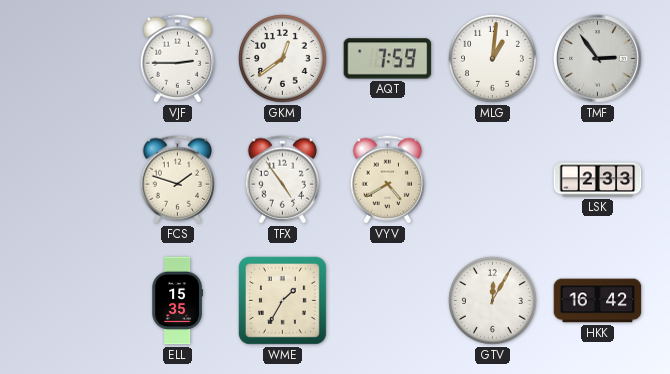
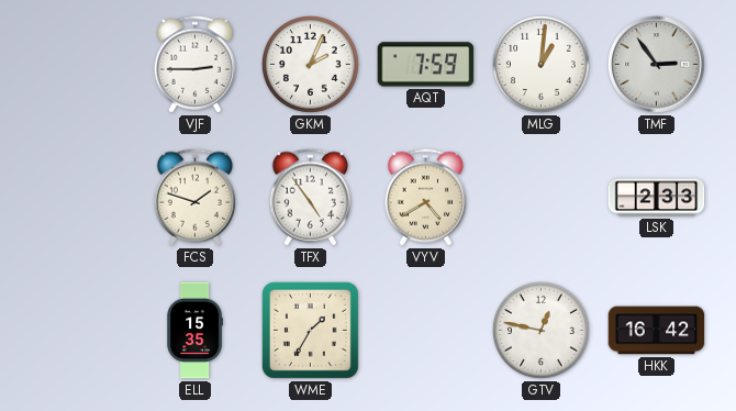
GKM: 12:39 -> 2:04 (310, 64)
GTV: 12:05 -> 12:47 (540, 330)
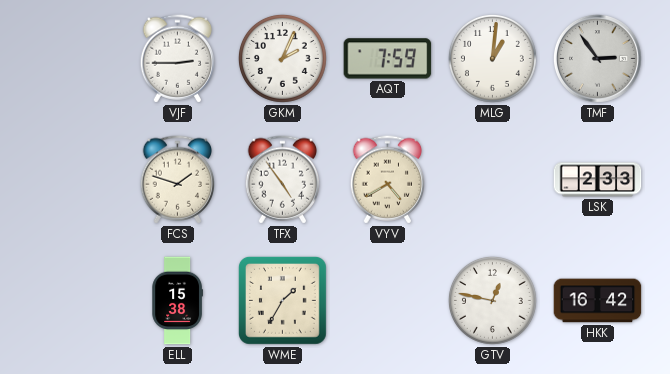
ELL: 15:35 -> 15:38 (177, 301)
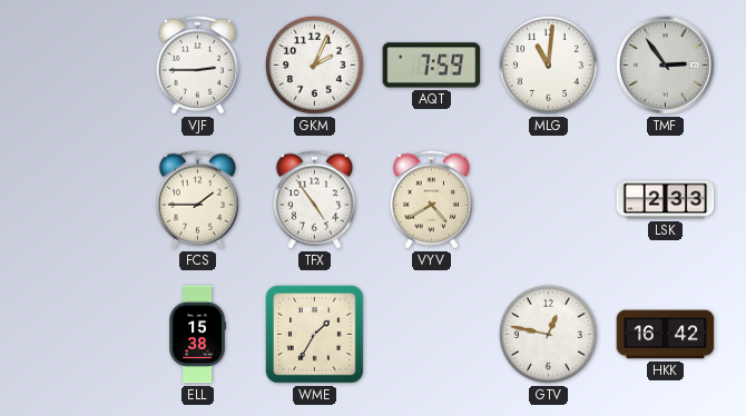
MLG: 1:01 -> 11:01 (548, 65)
FCS: 1:48 -> 1:45 (198, 200)
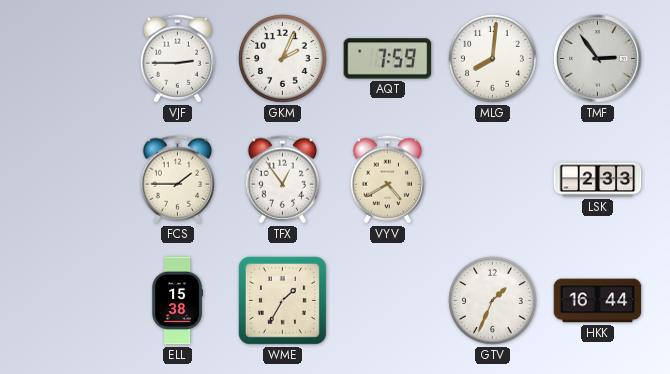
MLG: 11:01 -> 8:01 (492, 58)
TFX: 4:54 -> 12:54 (283, 180)
GTV: 12:47 -> 1:34 (492, 300)
HKK: 16:42 -> 16:44 (598, 301)
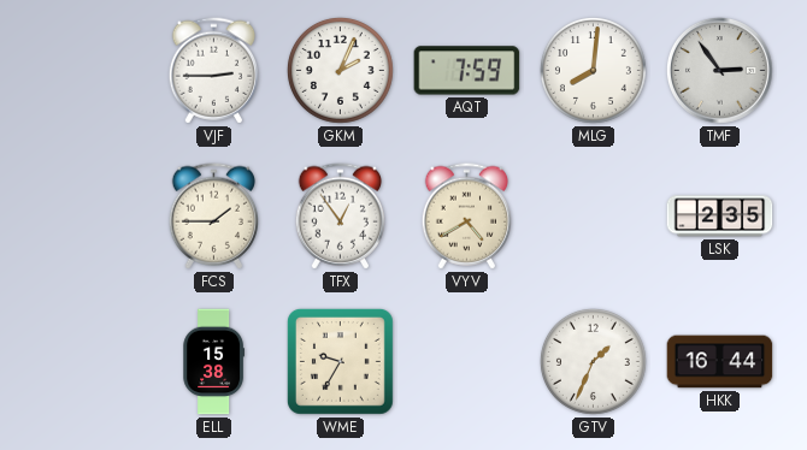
LSK: 2:33 -> 2:35 (720, 217)
WME: 1:35 -> 9:35 (340, 361)
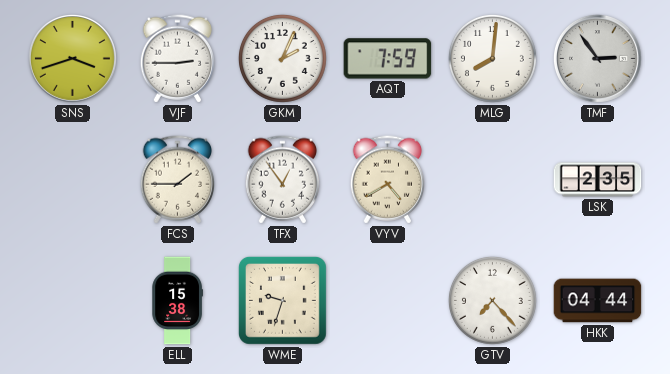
SNS: none -> 3:42 (72, 58)
WME: 9:35 -> 9:33 (282, 300)
GTV: 1:34 -> 7:23 (492, 300)
HKK: 16:44 -> 04:44 (598, 301)
